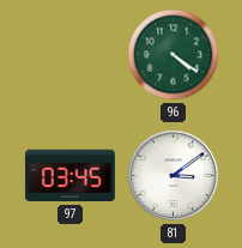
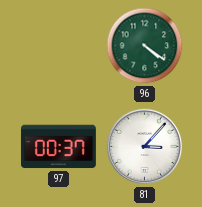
97: 03:45 -> 00:37 (58, 147)
81: 3:09 -> 3:07 (145, 147)
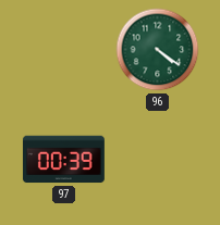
97: 00:37 -> 00:39 (63, 160)
81: 3:07 -> none (145, 147)
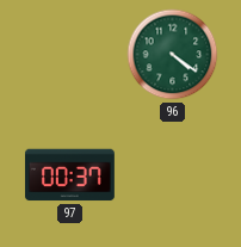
97: 00:39 -> 00:37 (69, 175)
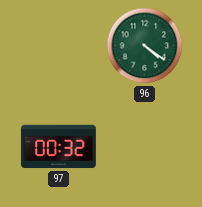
97: 00:37 -> 00:32 (58, 147)
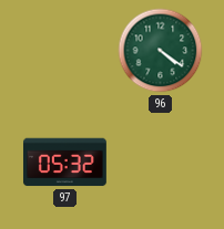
97: 00:32 -> 05:32 (64, 163)
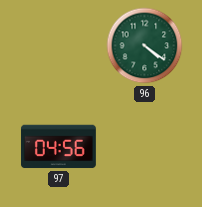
97: 05:32 -> 04:56 (58, 147)
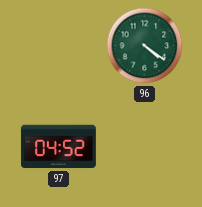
97: 04:56 -> 04:52 (58, 147)
